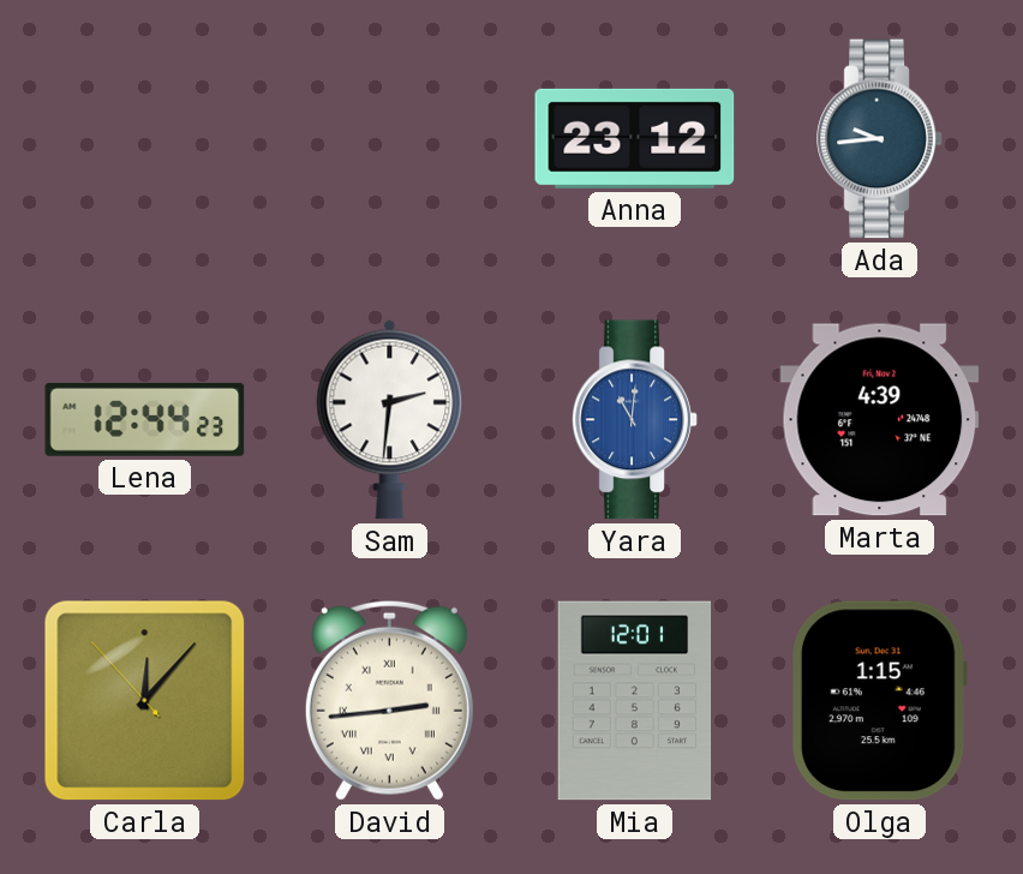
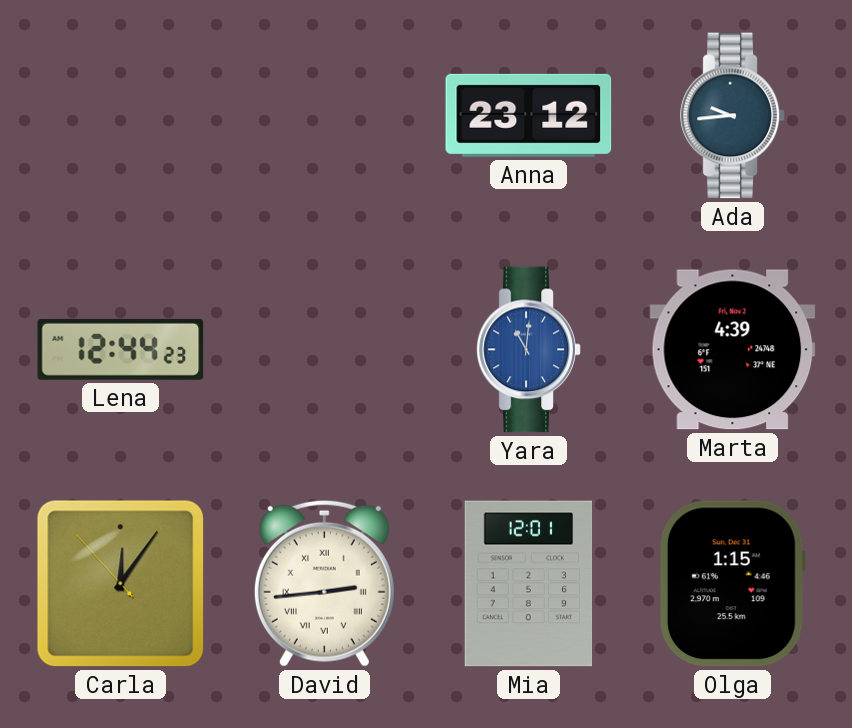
Sam: 2:31 -> none (390, 419)
Carla: 12:06 -> 12:05 (121, 584)
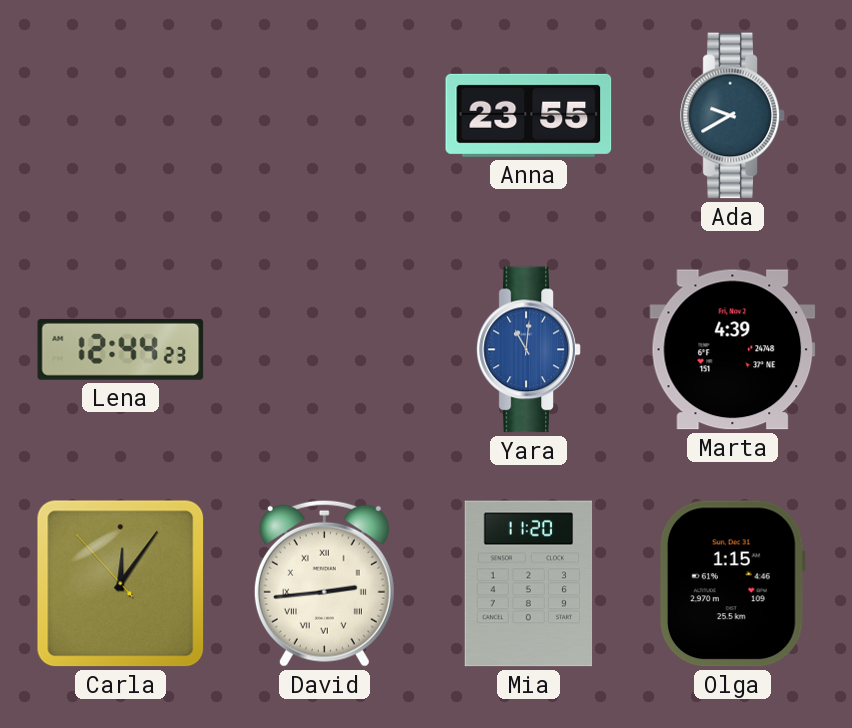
Anna: 23:12 -> 23:55 (529, 115)
Ada: 9:44 -> 9:40 (733, 116)
Mia: 12:01 -> 11:20 (529, 584)
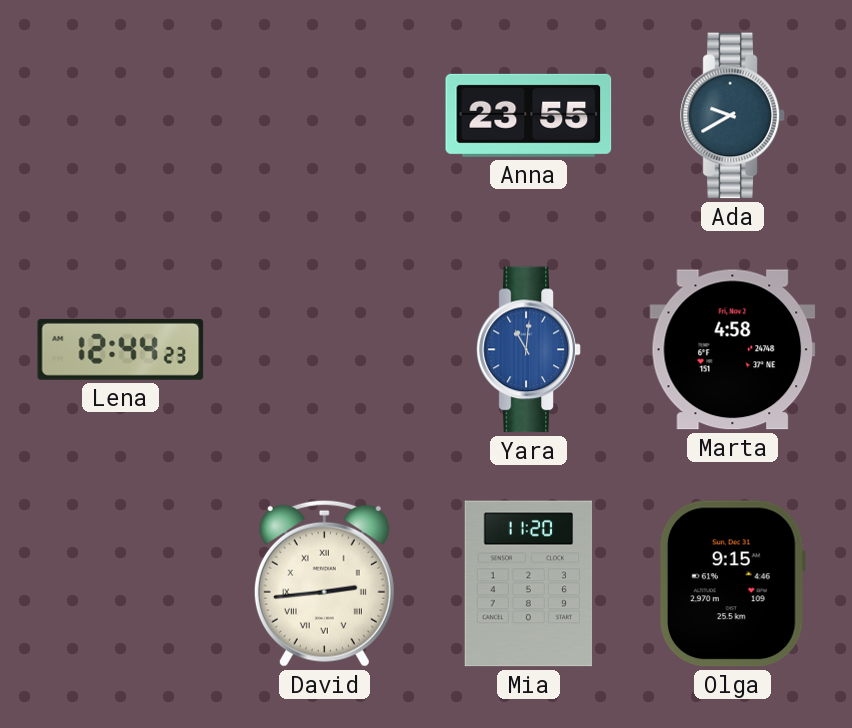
Marta: 4:39 -> 4:58 (733, 350)
Carla: 12:05 -> none (121, 584)
Olga: 1:15 -> 9:15 (732, 584)
